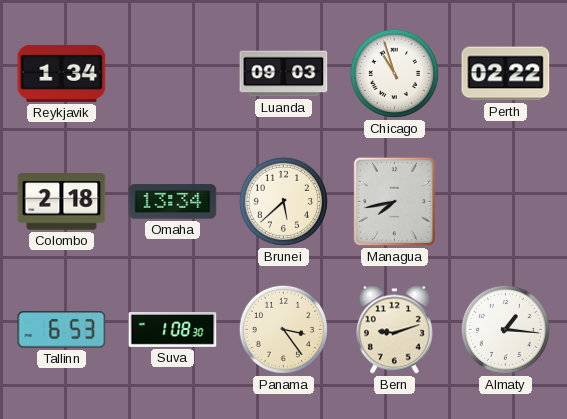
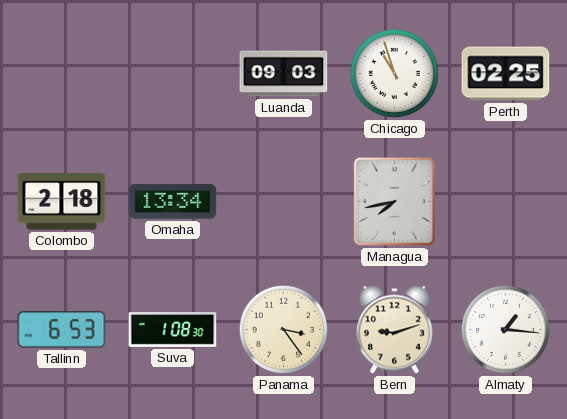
Reykjavik: 1:34 -> none (62, 73)
Perth: 02:22 -> 02:25 (506, 74)
Brunei: 5:38 -> none (283, 201)
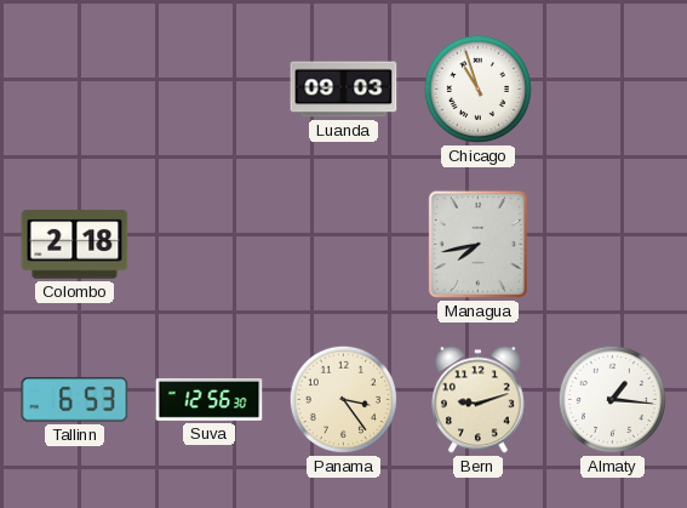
Perth: 02:25 -> none (506, 74)
Omaha: 13:34 -> none (173, 202)
Suva: 1:08 -> 12:56 (210, 400)
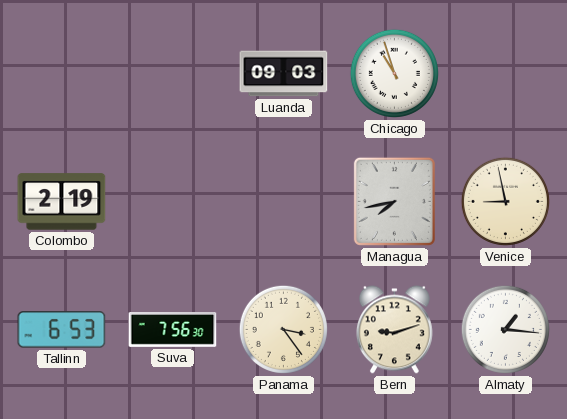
Colombo: 2:18 -> 2:19 (62, 202)
Venice: none -> 8:58 (505, 201)
Suva: 12:56 -> 7:56 (173, 330)
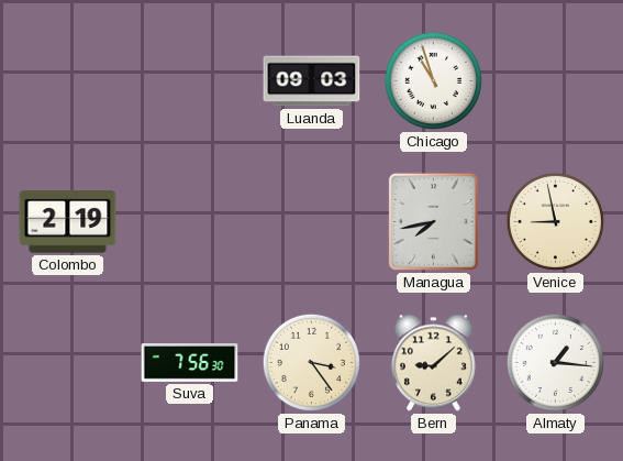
Tallinn: 6:53 -> none (62, 330)
Bern: 9:12 -> 9:08 (433, 363)
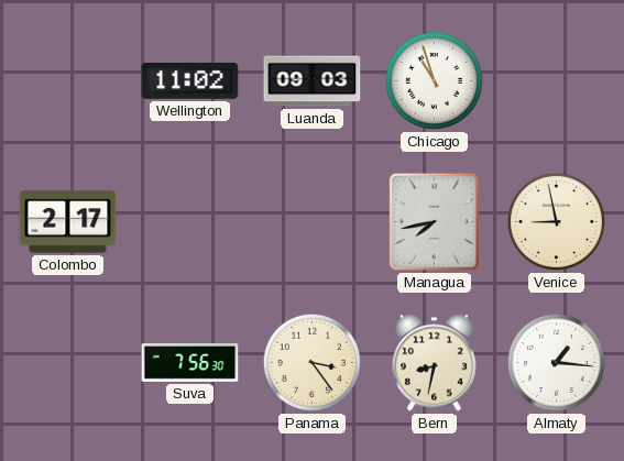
Wellington: none -> 11:02 (190, 80)
Colombo: 2:19 -> 2:17 (68, 222)
Bern: 9:08 -> 8:32 (434, 363)
